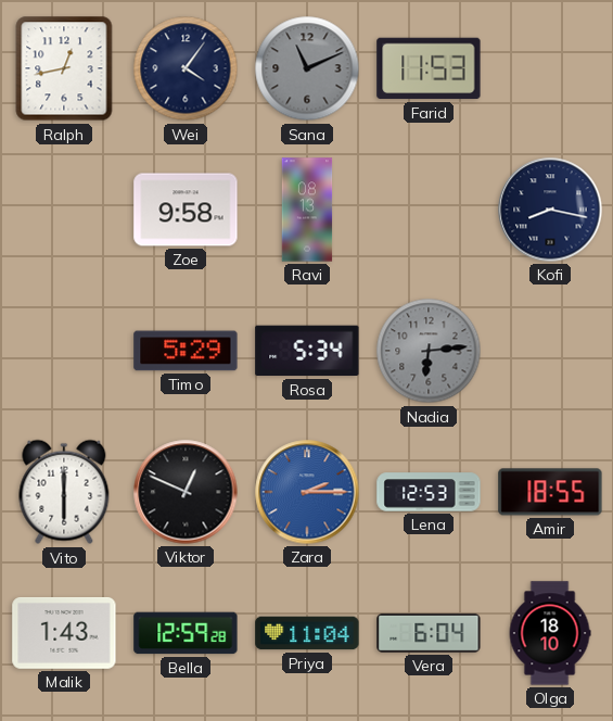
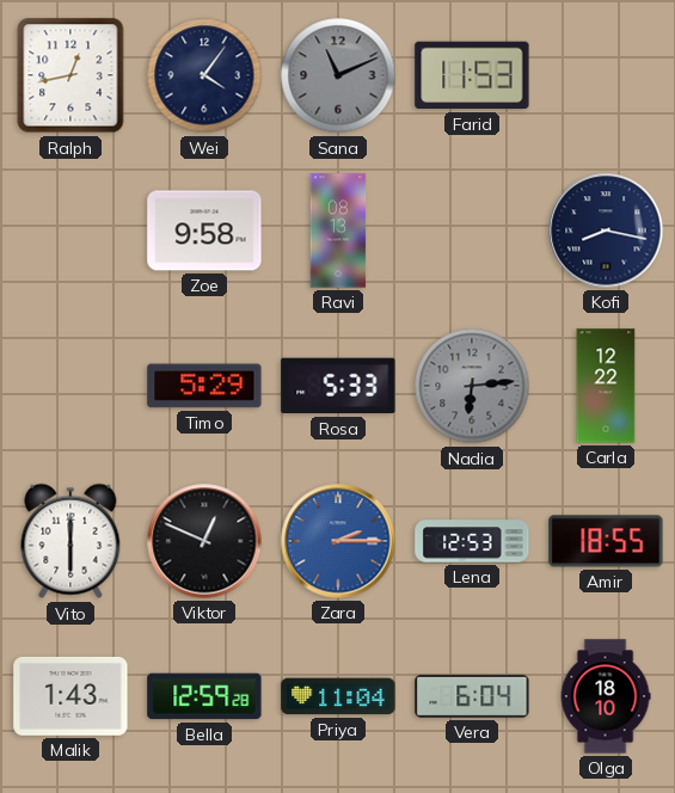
Rosa: 5:34 -> 5:33 (338, 386)
Carla: none -> 12:22 (606, 386)
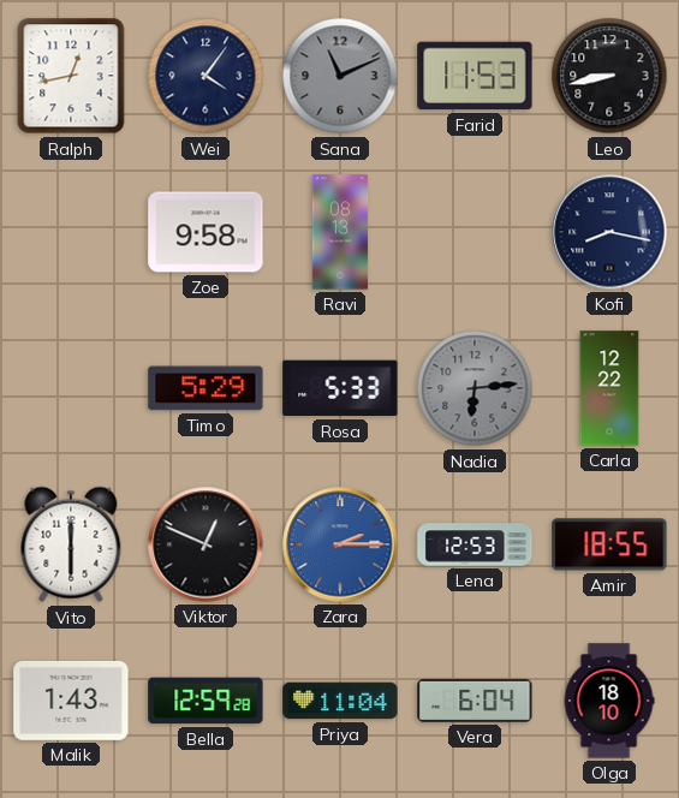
Leo: none -> 8:43 (609, 76)
